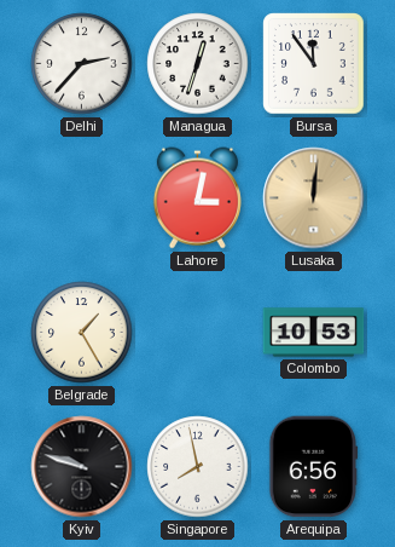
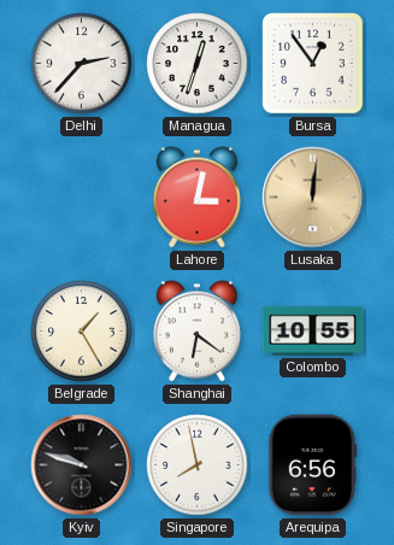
Bursa: 11:54 -> 12:54 (313, 64)
Shanghai: none -> 6:21 (196, 332)
Colombo: 10:53 -> 10:55 (313, 332)
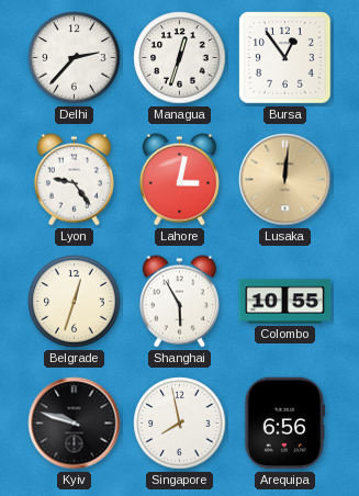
Lyon: none -> 9:24 (74, 180)
Belgrade: 1:25 -> 12:33 (75, 302)
Shanghai: 6:21 -> 5:55 (179, 302)
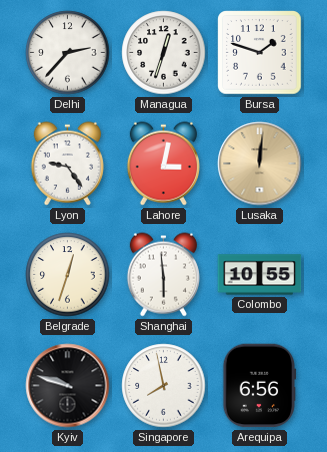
Bursa: 12:54 -> 1:48 (260, 53)
Shanghai: 5:55 -> 5:59 (163, 275)
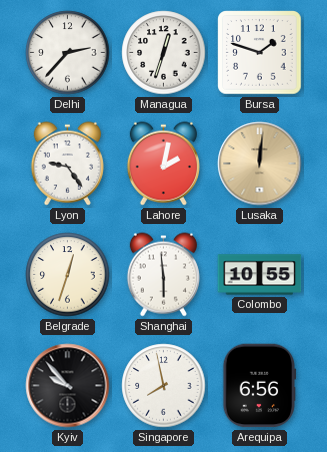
Lahore: 3:02 -> 2:02 (163, 164)
Kyiv: 9:48 -> 9:53 (68, 386)
